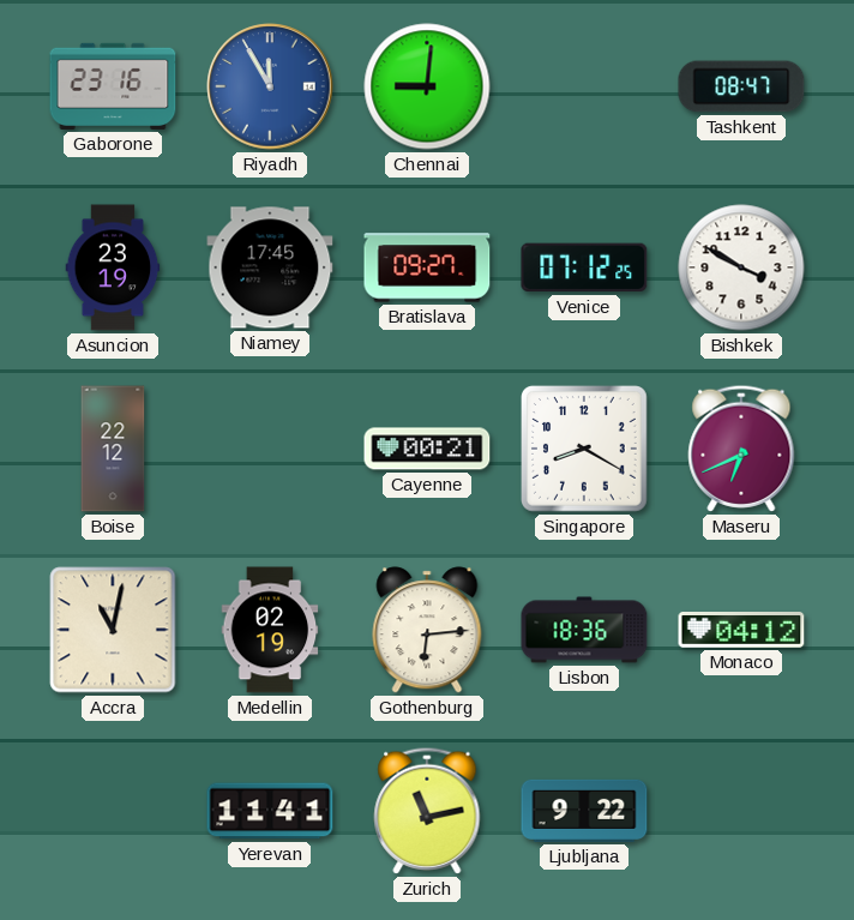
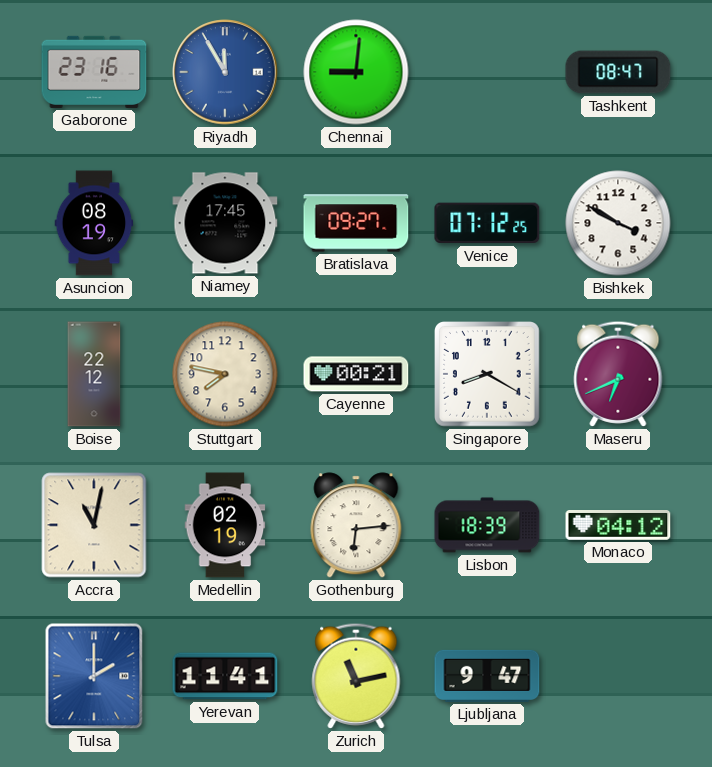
Asuncion: 23:19 -> 08:19 (94, 223)
Stuttgart: none -> 7:47 (225, 374)
Lisbon: 18:36 -> 18:39 (487, 525)
Tulsa: none -> 2:00 (94, 676)
Ljubljana: 9:22 -> 9:47 (487, 676)
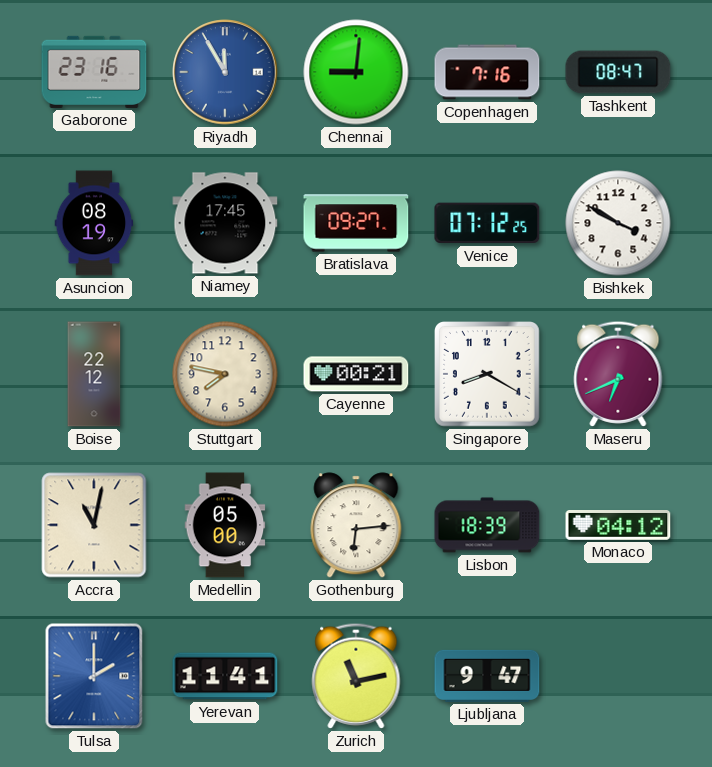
Copenhagen: none -> 7:16 (487, 72)
Medellin: 02:19 -> 05:00 (225, 525)
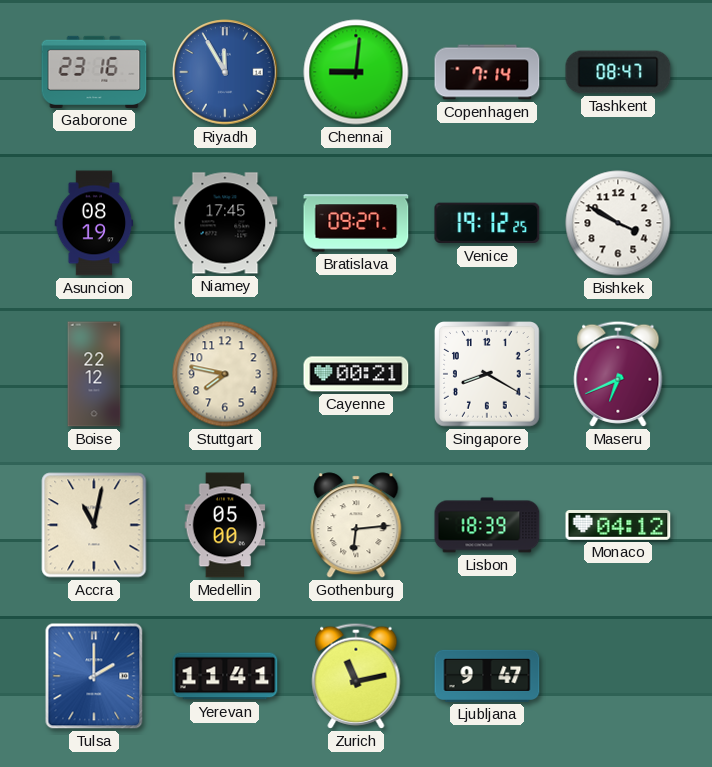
Copenhagen: 7:16 -> 7:14 (487, 72)
Venice: 07:12 -> 19:12 (487, 223)
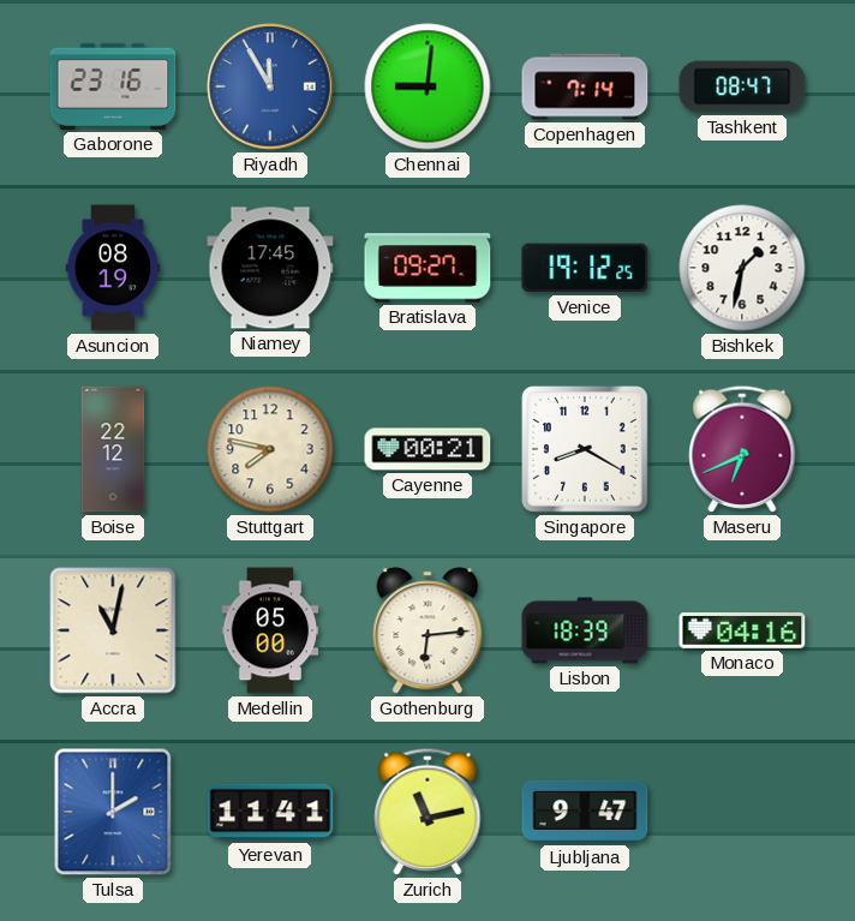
Bishkek: 3:50 -> 1:32 (742, 268)
Monaco: 04:12 -> 04:16 (742, 632)
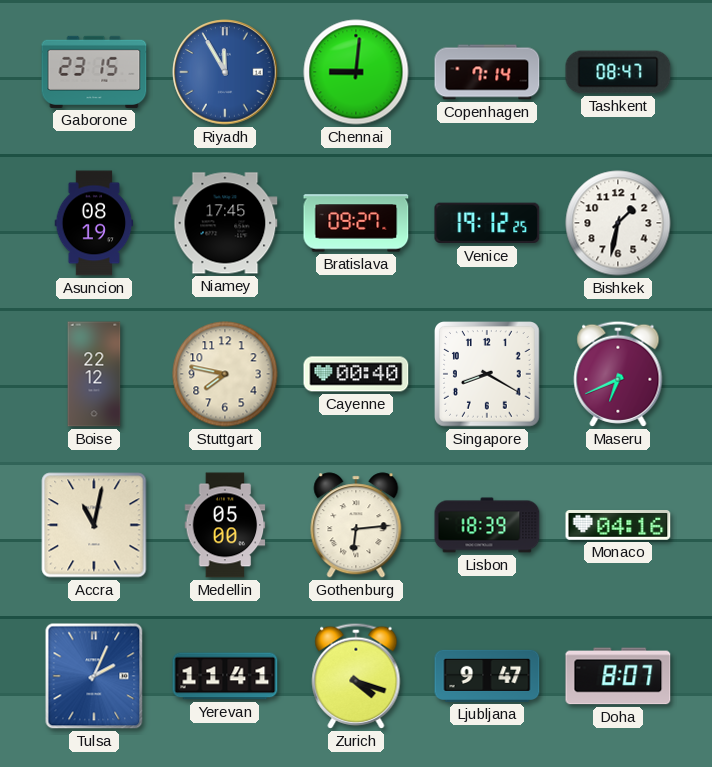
Gaborone: 23:16 -> 23:15 (94, 72)
Cayenne: 00:21 -> 00:40 (356, 374)
Tulsa: 2:00 -> 2:04 (94, 676)
Zurich: 11:13 -> 4:18 (356, 676)
Doha: none -> 8:07 (618, 676)
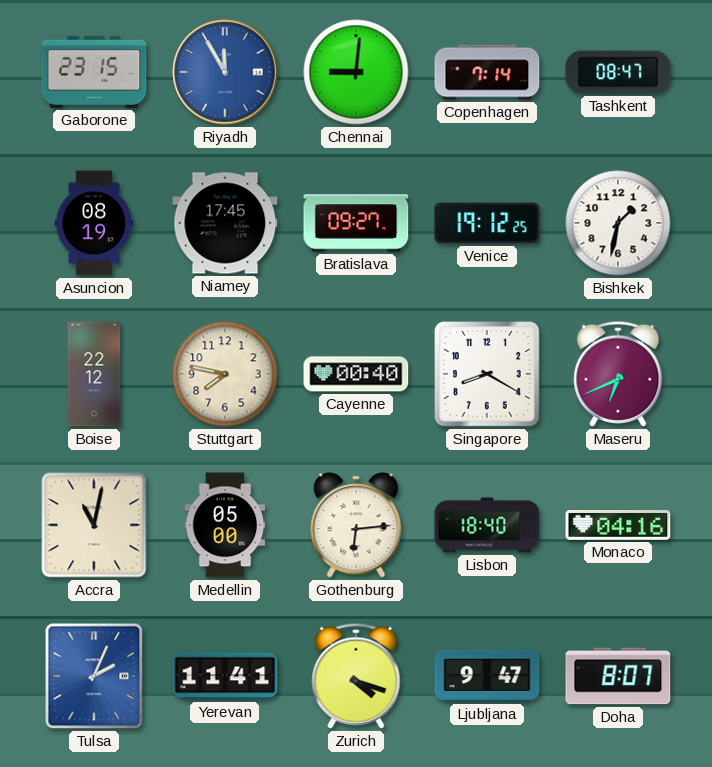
Lisbon: 18:39 -> 18:40 (487, 525)
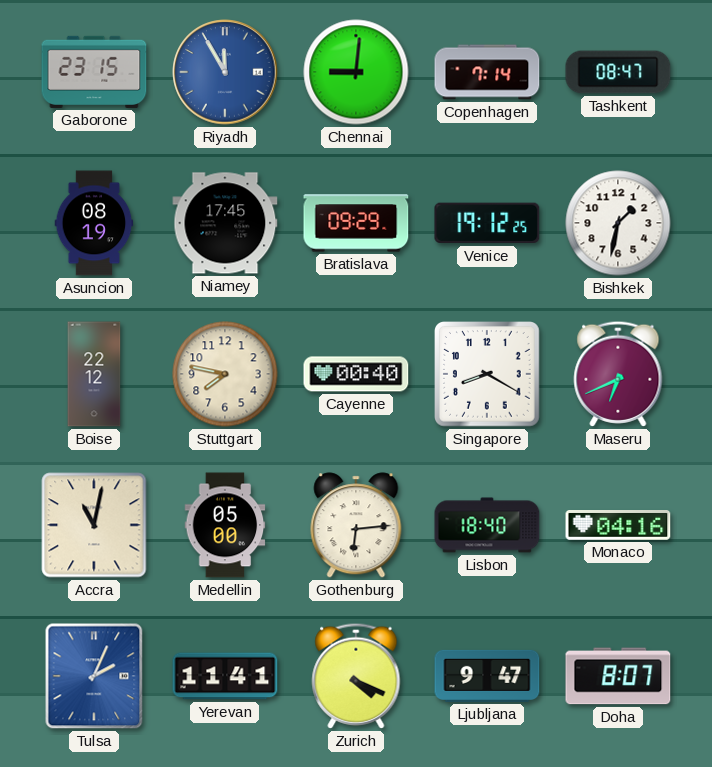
Bratislava: 09:27 -> 09:29 (356, 223)
Zurich: 4:18 -> 4:19 (356, 676)
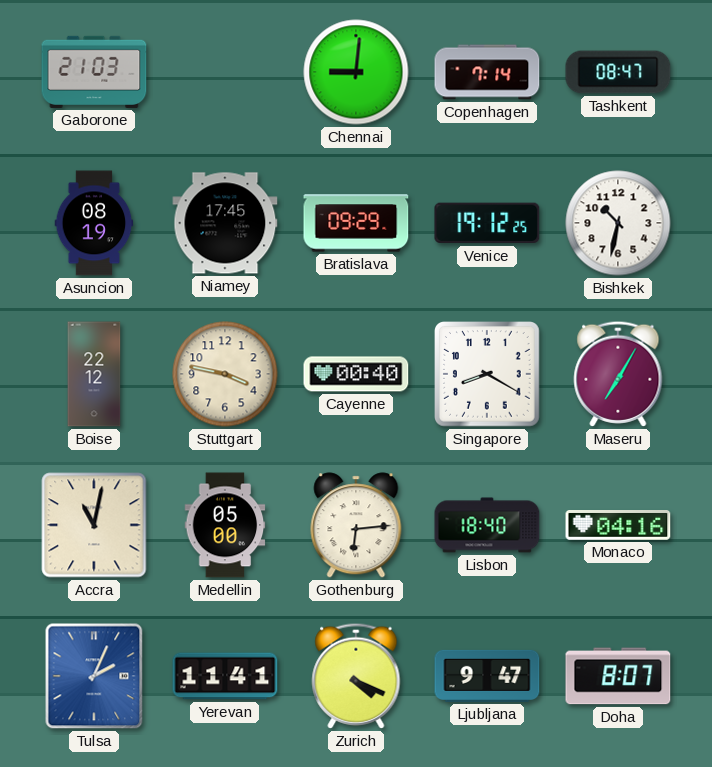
Gaborone: 23:15 -> 21:03 (94, 72)
Riyadh: 11:55 -> none (225, 72)
Bishkek: 1:32 -> 10:32 (618, 223)
Stuttgart: 7:47 -> 3:47 (225, 374)
Maseru: 6:41 -> 7:05 (618, 374)
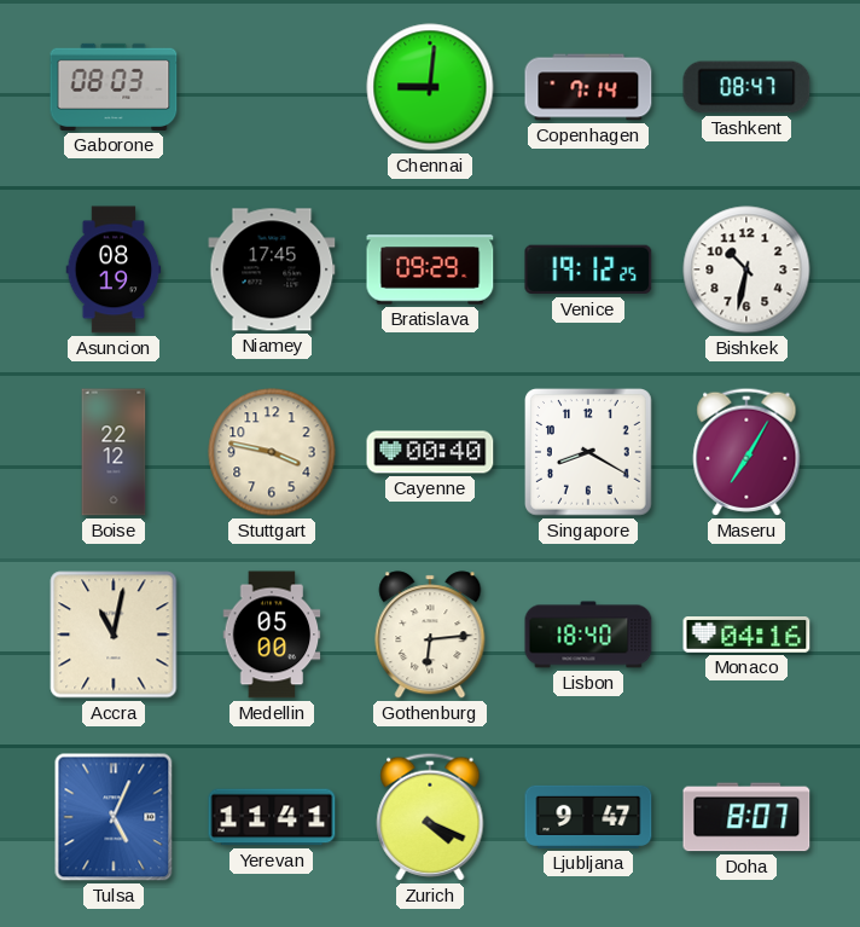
Gaborone: 21:03 -> 08:03 (114, 87)
Tulsa: 2:04 -> 5:04 (114, 817)
